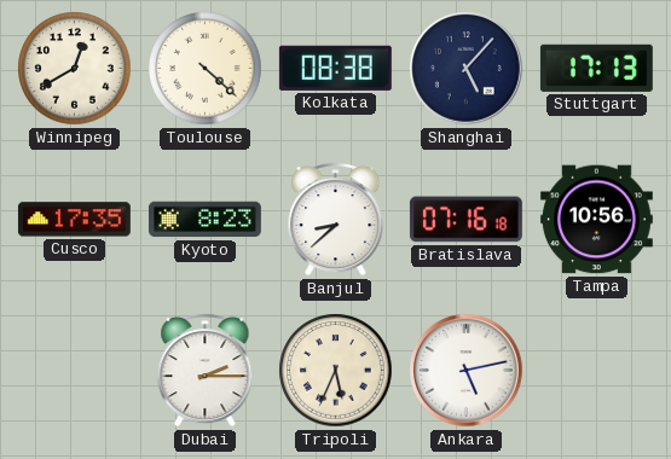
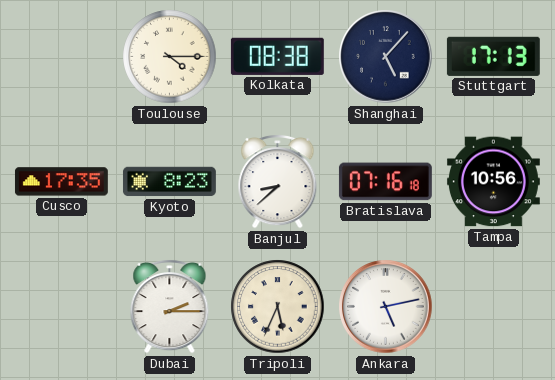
Winnipeg: 12:40 -> none (75, 69)
Toulouse: 4:22 -> 4:15 (170, 57)
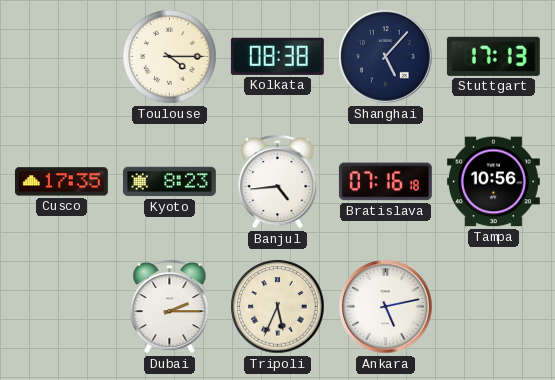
Banjul: 8:38 -> 4:44 (278, 181)
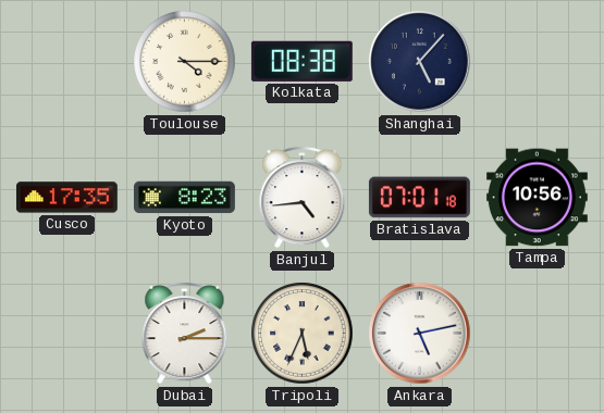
Stuttgart: 17:13 -> none (493, 56)
Bratislava: 07:16 -> 07:01 (419, 198)
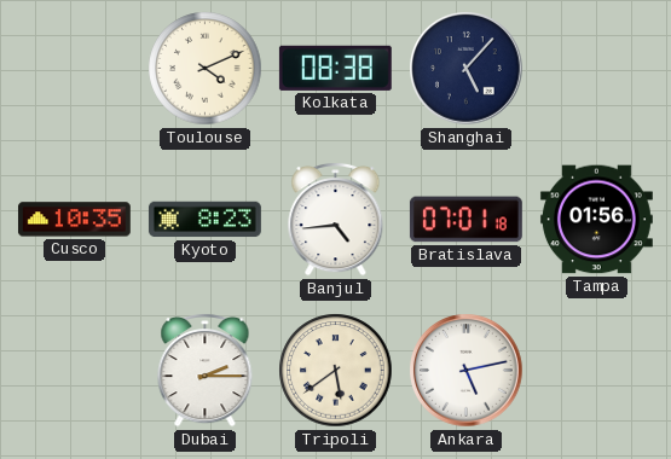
Toulouse: 4:15 -> 4:11 (206, 69)
Cusco: 17:35 -> 10:35 (74, 220)
Tampa: 10:56 -> 01:56 (596, 220)
Tripoli: 5:34 -> 5:39 (336, 371)
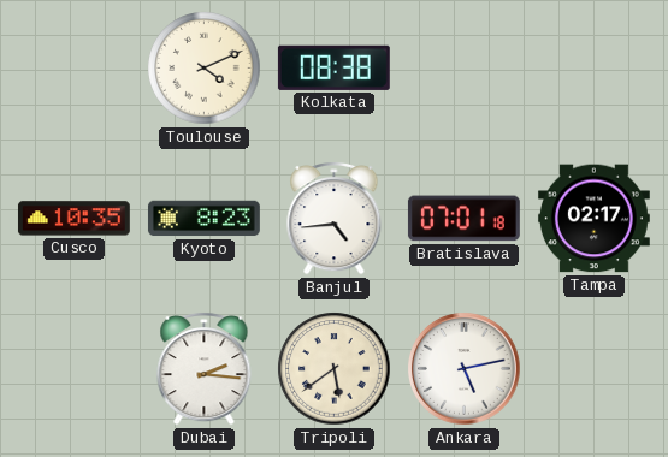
Shanghai: 5:07 -> none (467, 69)
Tampa: 01:56 -> 02:17 (593, 219)
Dubai: 2:15 -> 2:16 (205, 368)
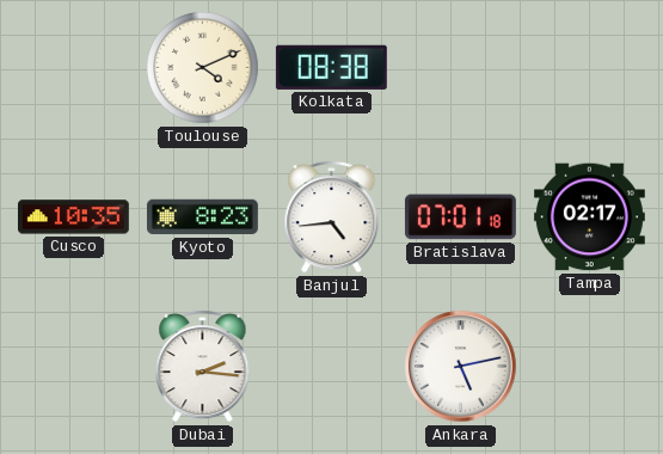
Tripoli: 5:39 -> none (335, 369)
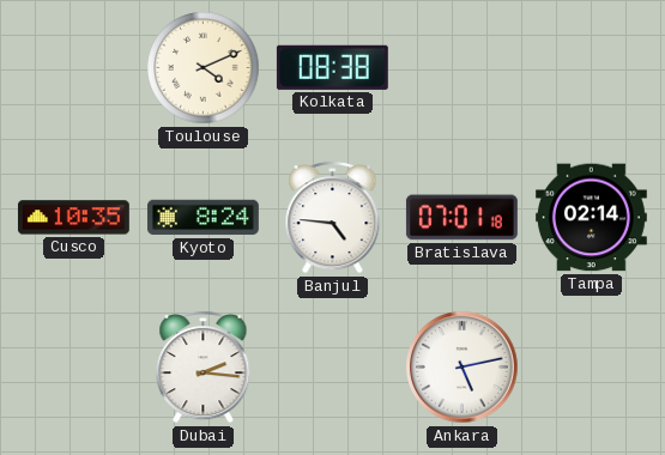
Kyoto: 8:23 -> 8:24 (202, 218)
Banjul: 4:44 -> 4:46 (333, 217)
Tampa: 02:17 -> 02:14 (591, 218)
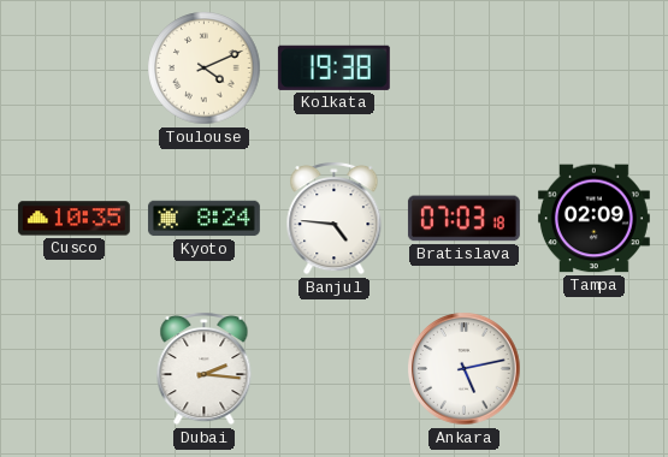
Kolkata: 08:38 -> 19:38 (333, 67)
Bratislava: 07:01 -> 07:03 (463, 219)
Tampa: 02:14 -> 02:09 (593, 219)
